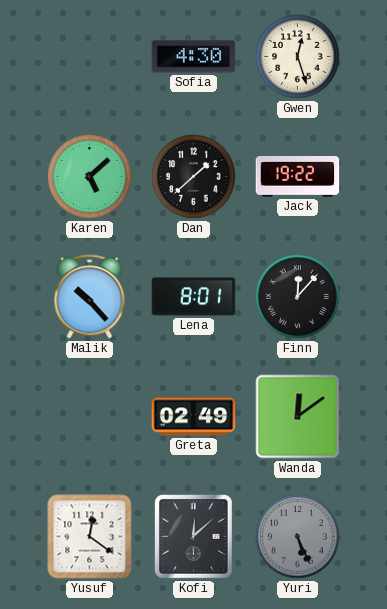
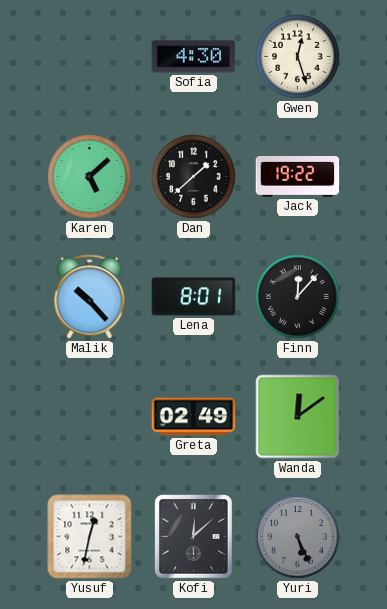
Yusuf: 12:21 -> 12:32 (90, 537)
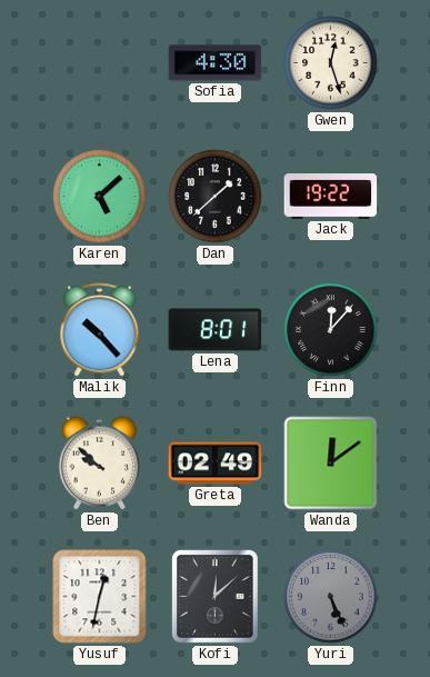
Ben: none -> 9:52 (99, 464)
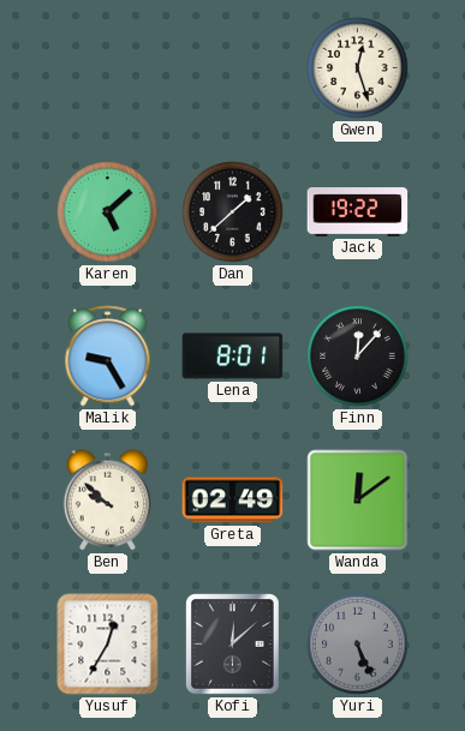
Sofia: 4:30 -> none (216, 63)
Malik: 10:23 -> 9:25 (108, 356)
Yusuf: 12:32 -> 12:35 (108, 645)
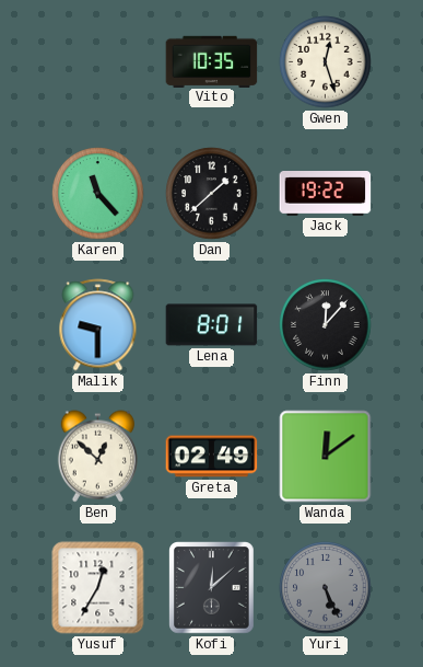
Vito: none -> 10:35 (212, 61)
Karen: 5:08 -> 11:23 (98, 194)
Malik: 9:25 -> 9:30 (98, 325)
Ben: 9:52 -> 12:52 (97, 457)
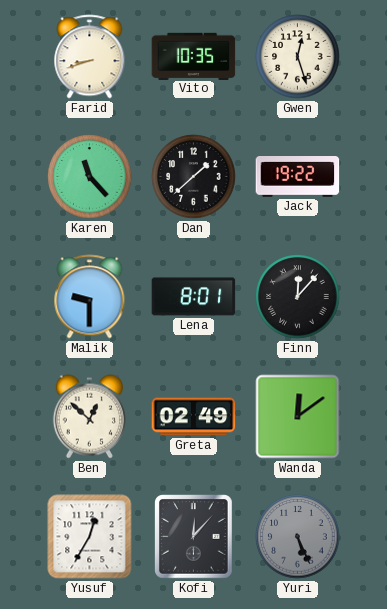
Farid: none -> 8:42 (90, 57)
Kofi: 12:08 -> 12:07 (194, 537)
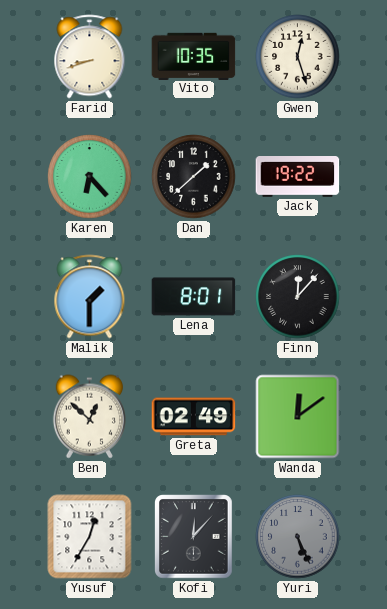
Karen: 11:23 -> 6:23 (90, 177)
Malik: 9:30 -> 1:30 (90, 297)
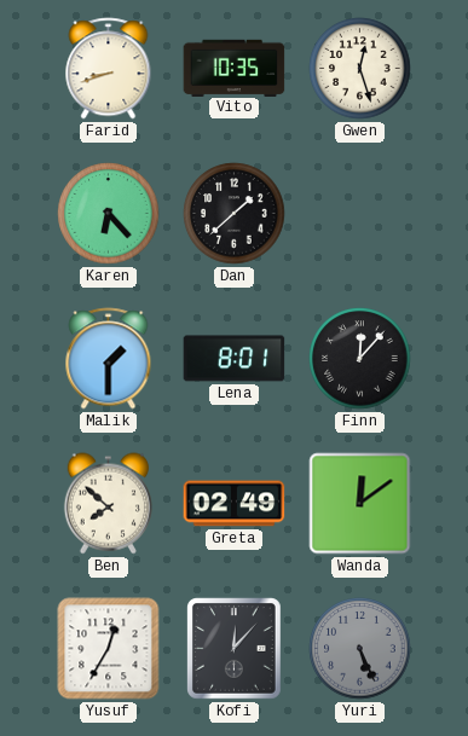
Jack: 19:22 -> none (298, 177)
Ben: 12:52 -> 7:52 (108, 504)
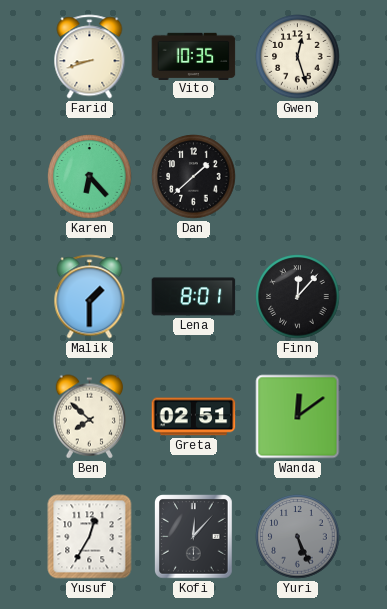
Greta: 02:49 -> 02:51 (194, 417)
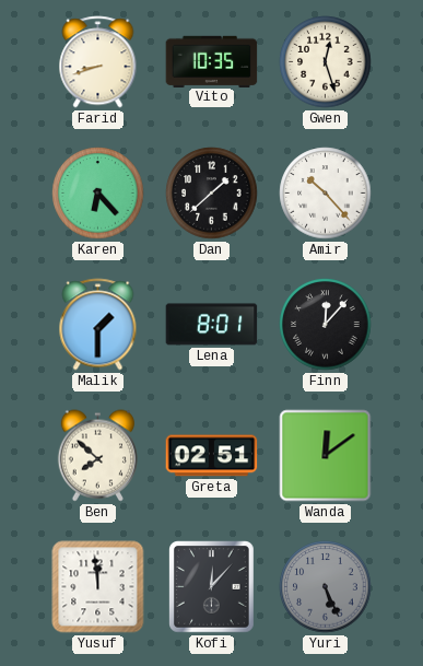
Amir: none -> 10:23 (326, 194)
Yusuf: 12:35 -> 11:59 (98, 587)
